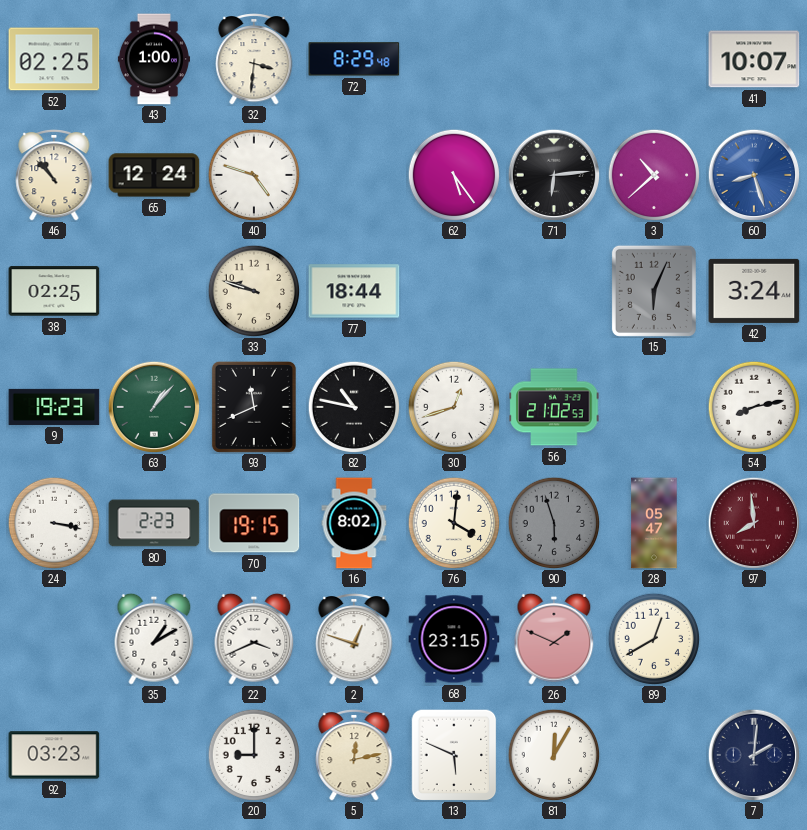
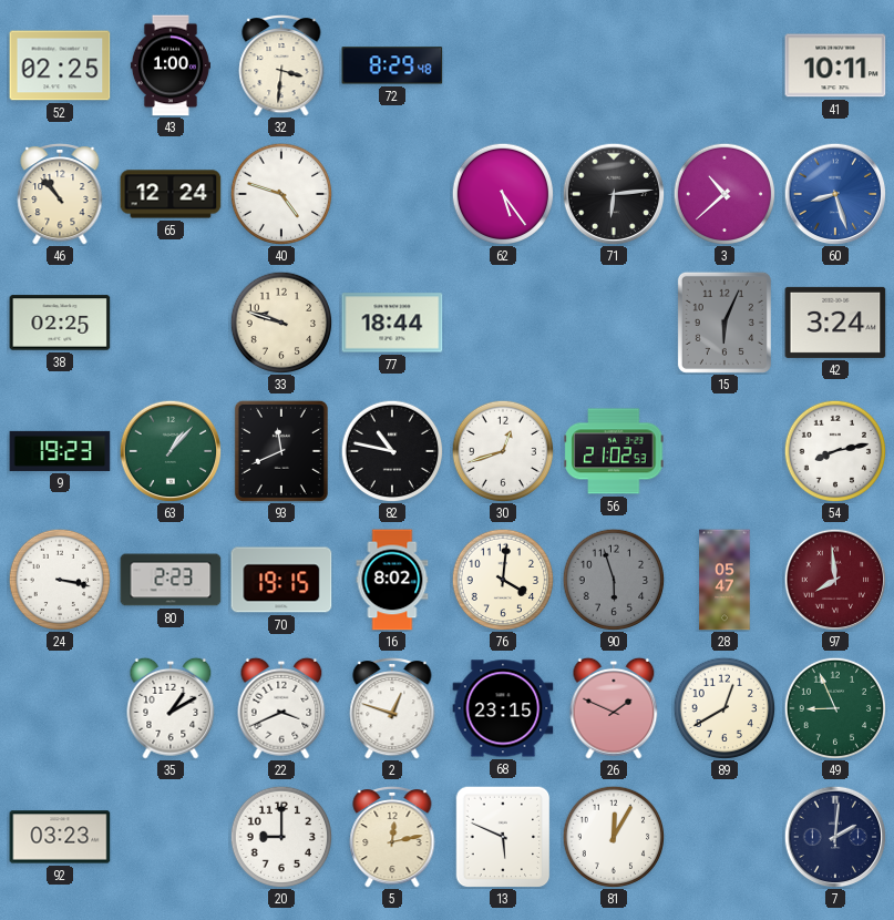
41: 10:07 -> 10:11 (835, 65)
49: none -> 8:56 (835, 708)
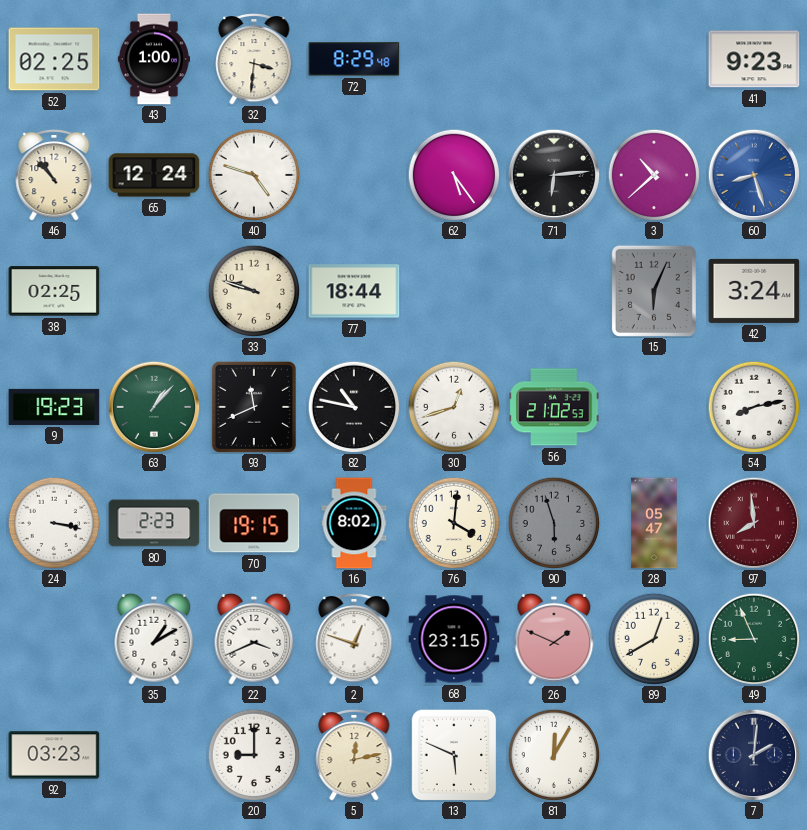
41: 10:11 -> 9:23 (754, 59)
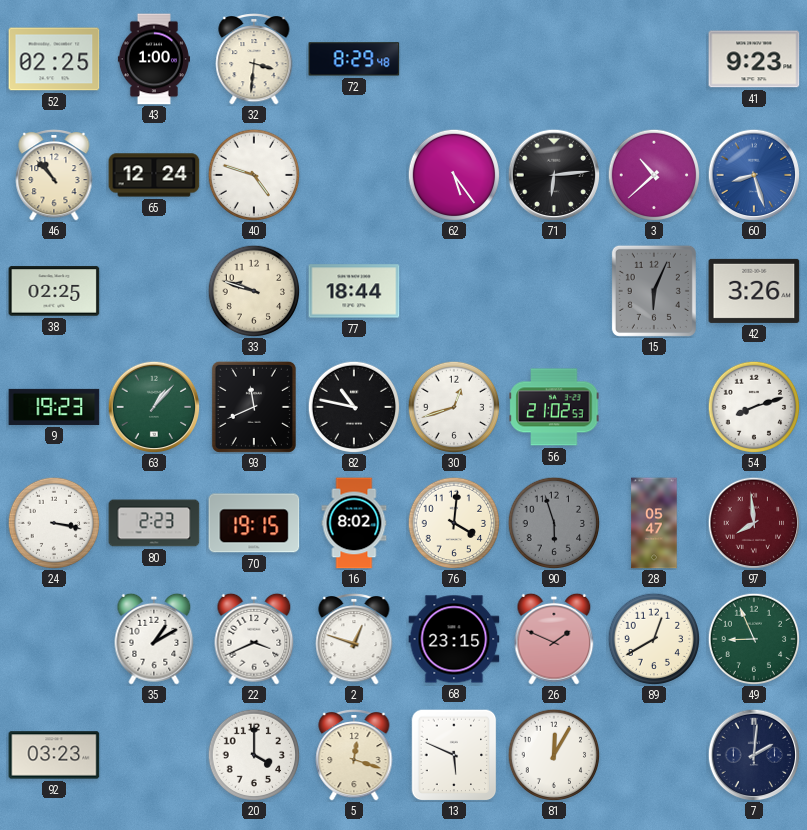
42: 3:24 -> 3:26 (754, 291)
54: 8:13 -> 8:12 (754, 407)
20: 9:00 -> 4:00 (254, 755)
5: 12:13 -> 12:18 (354, 755)
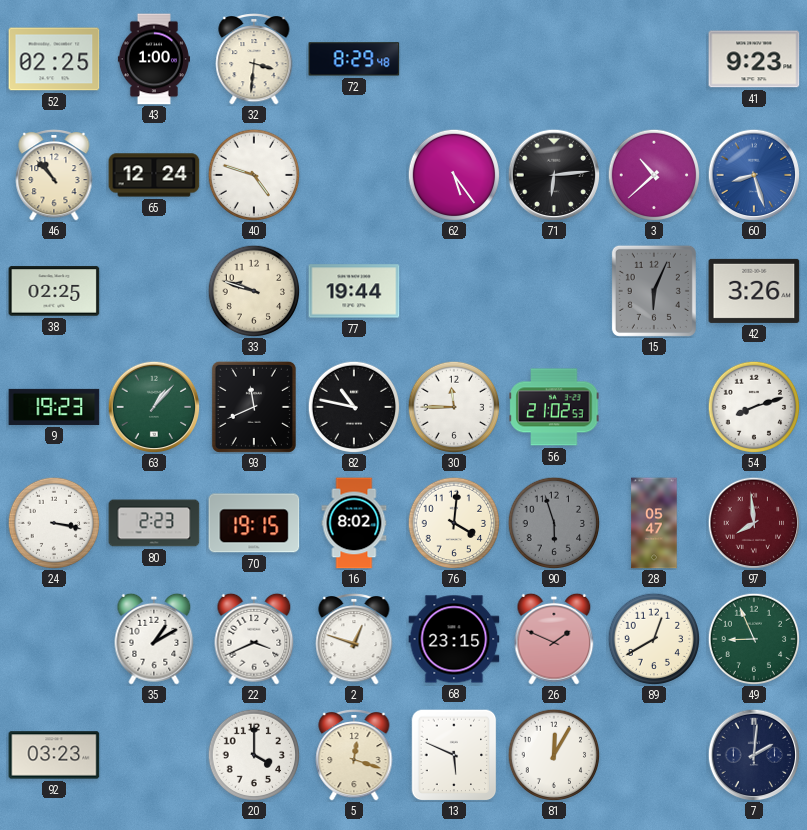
77: 18:44 -> 19:44 (354, 291)
30: 12:42 -> 11:45 (454, 407)
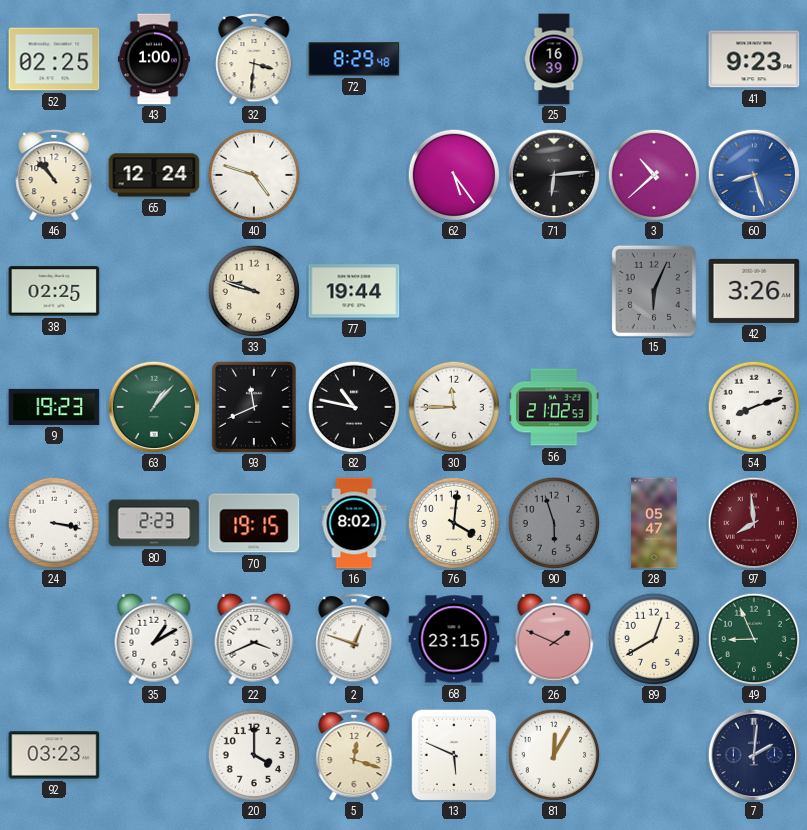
25: none -> 16:39 (554, 59)
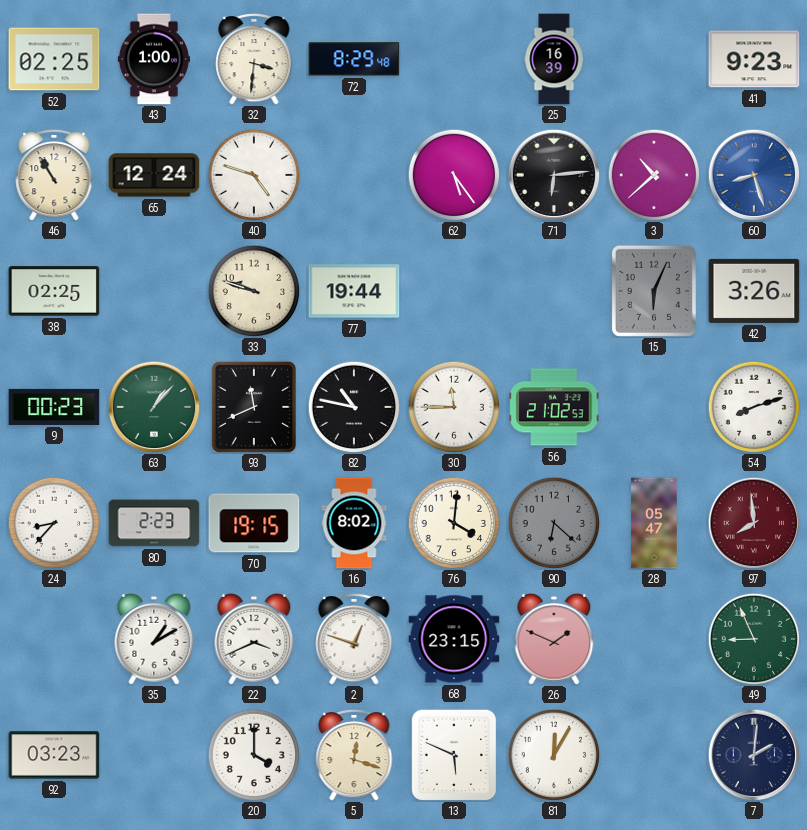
46: 10:53 -> 10:55 (54, 175)
9: 19:23 -> 00:23 (54, 407)
24: 3:17 -> 8:37 (54, 523)
90: 5:57 -> 6:22 (554, 523)
89: 12:40 -> none (654, 639)
